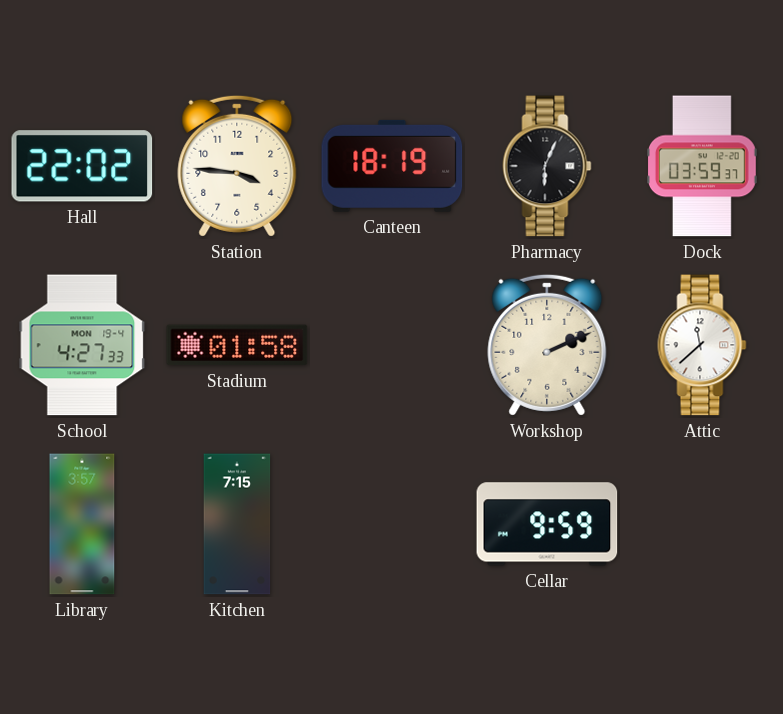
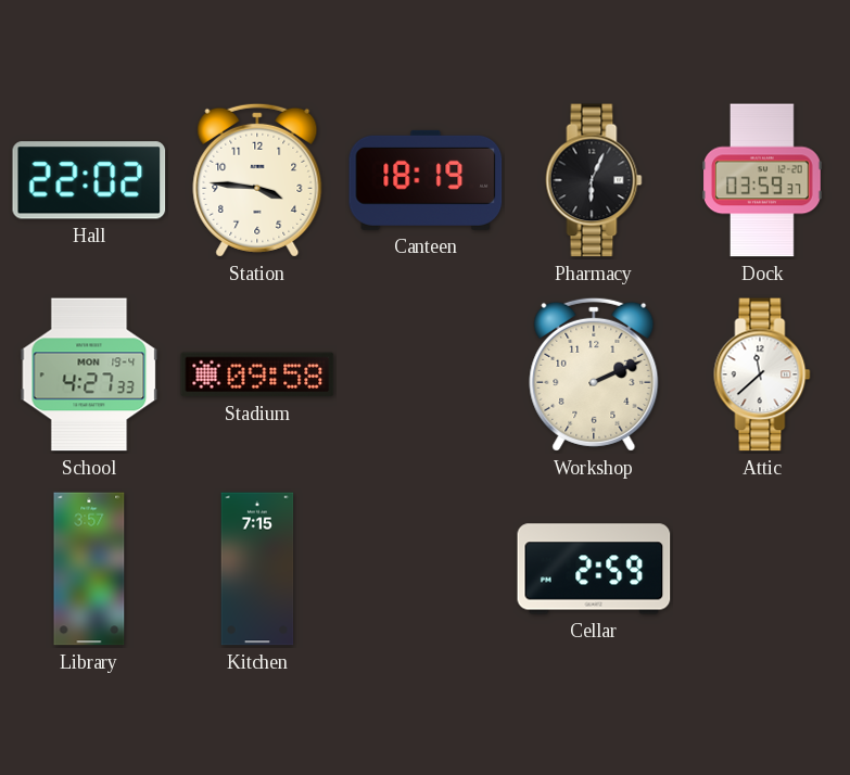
Stadium: 01:58 -> 09:58 (257, 374)
Cellar: 9:59 -> 2:59 (594, 569)
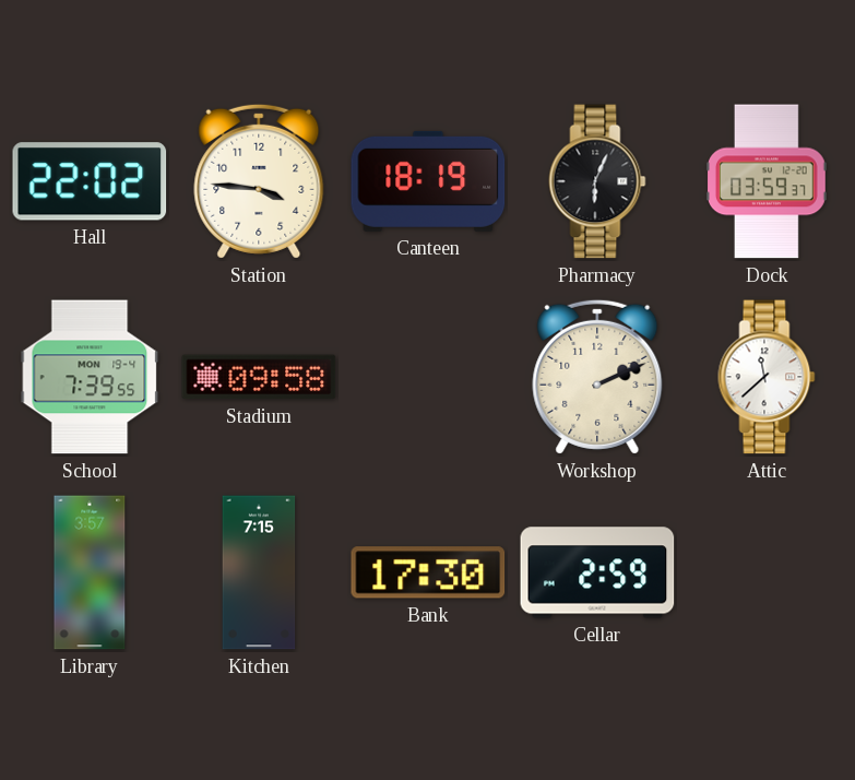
School: 4:27 -> 7:39 (90, 377)
Bank: none -> 17:30 (428, 572)
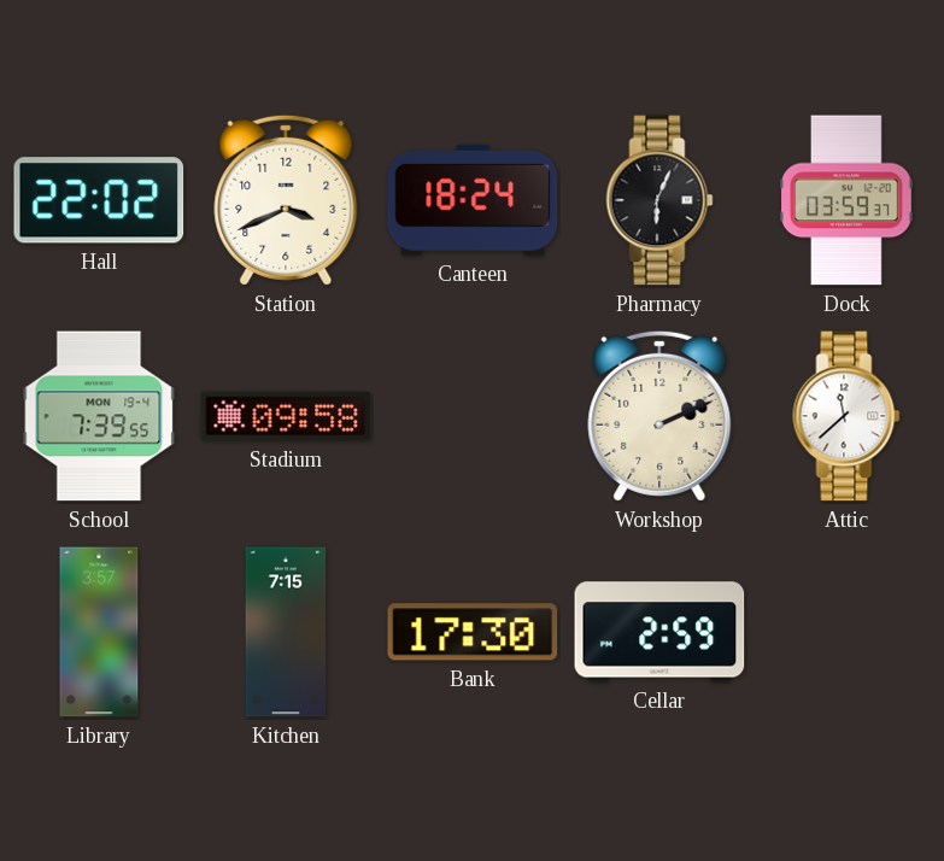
Station: 3:46 -> 3:41 (286, 200)
Canteen: 18:19 -> 18:24 (473, 200)
